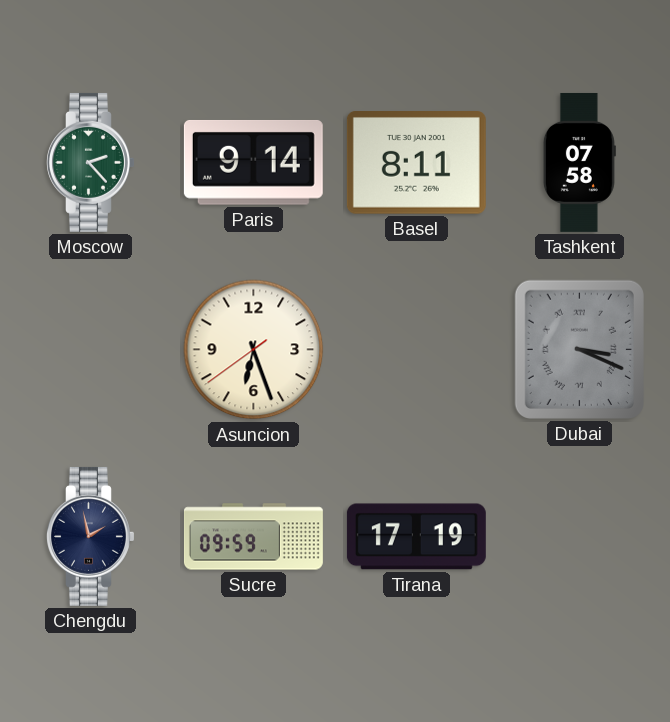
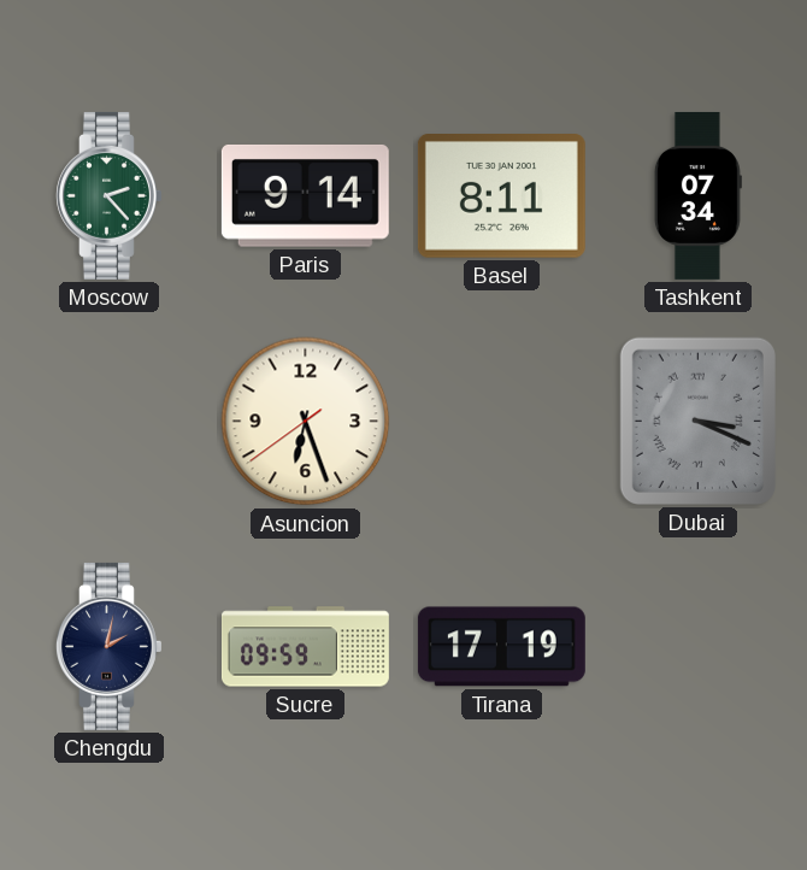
Tashkent: 07:58 -> 07:34 (697, 195)
Chengdu: 1:58 -> 2:02 (110, 646)
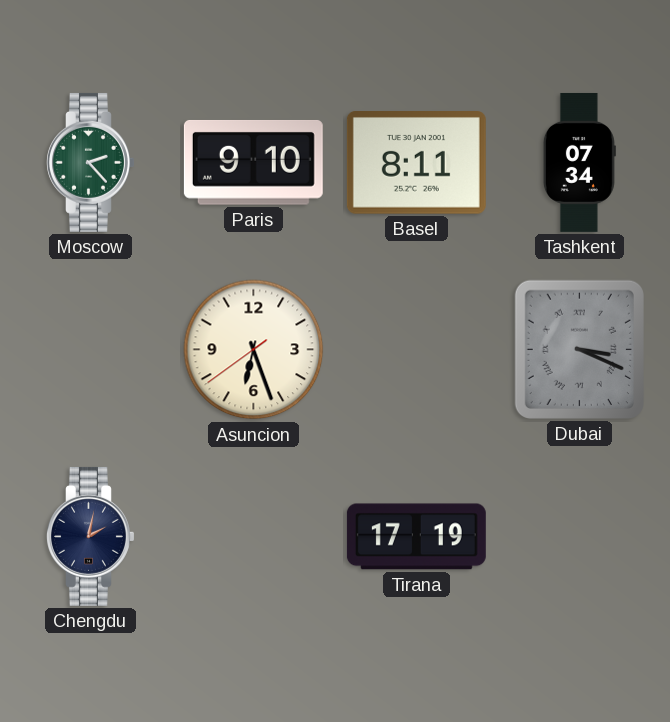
Paris: 9:14 -> 9:10 (253, 162)
Sucre: 09:59 -> none (305, 647)
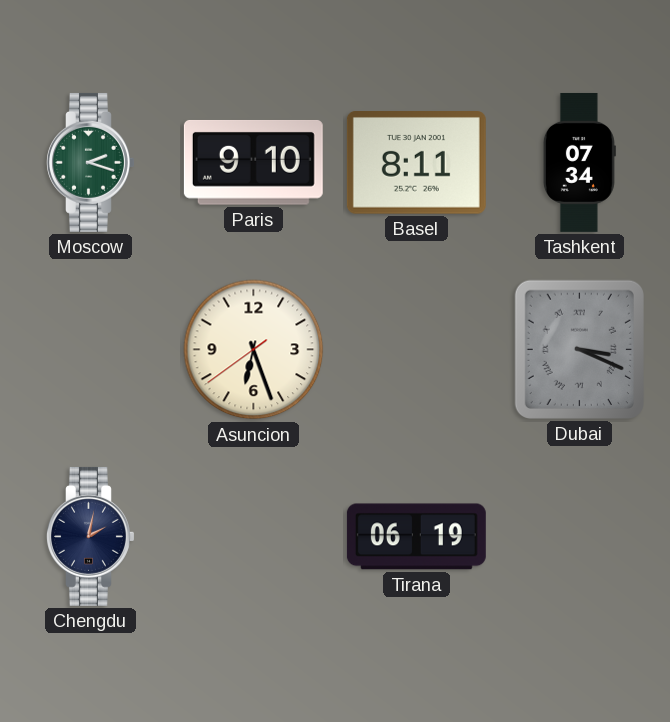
Moscow: 2:23 -> 2:18 (91, 162)
Tirana: 17:19 -> 06:19 (416, 537)
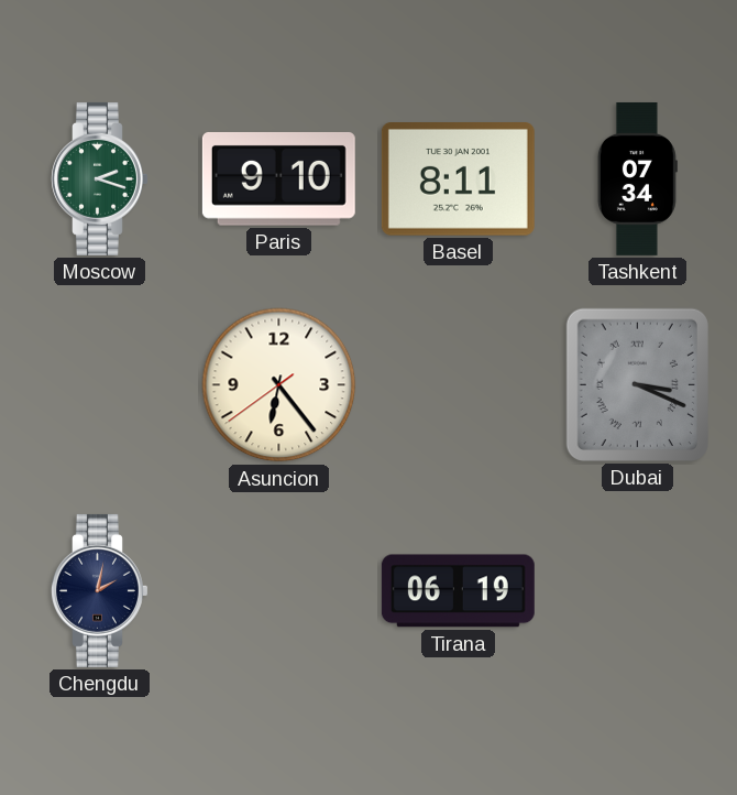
Asuncion: 6:26 -> 6:23 (279, 385)
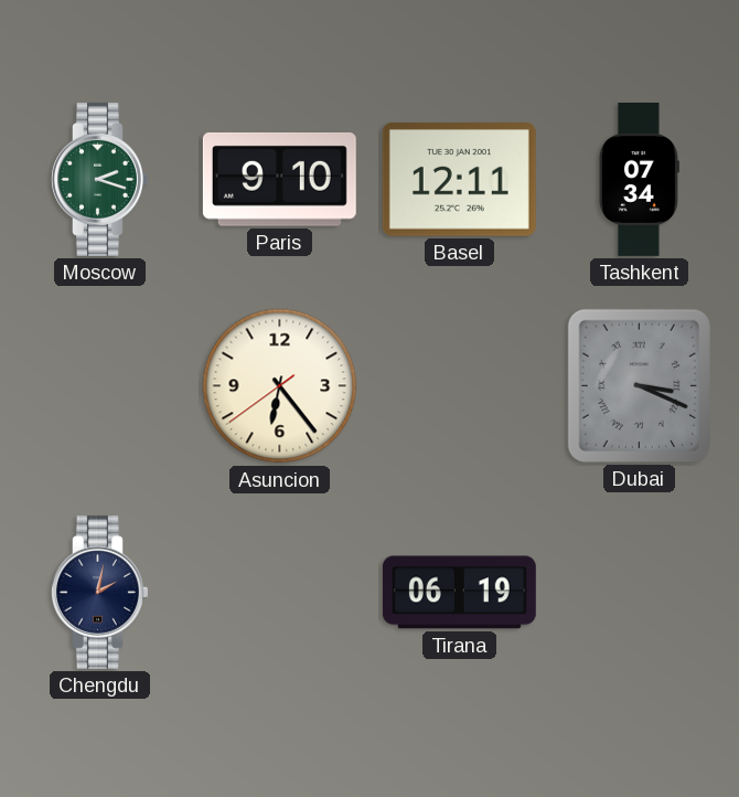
Basel: 8:11 -> 12:11 (459, 180)
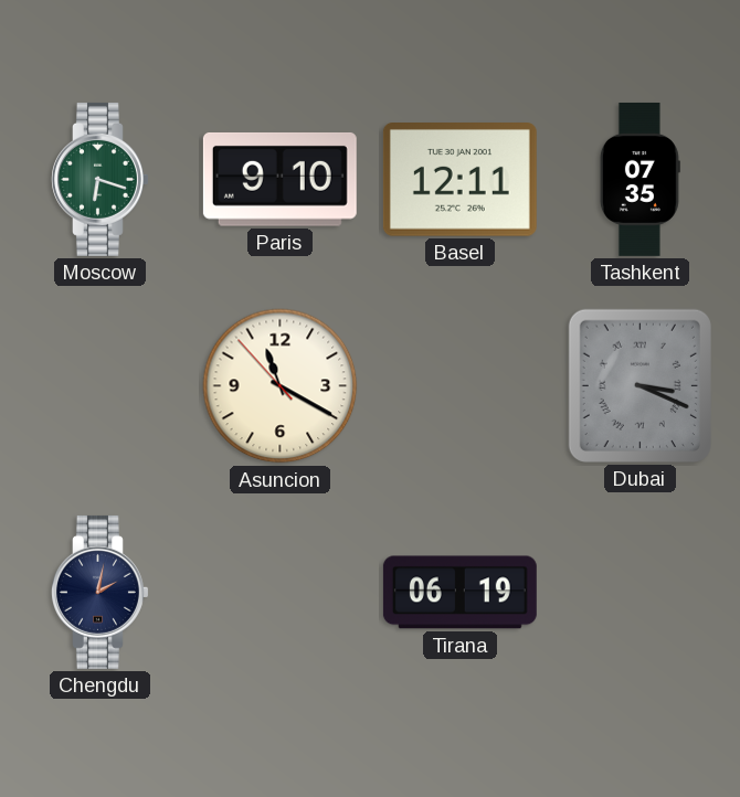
Moscow: 2:18 -> 6:18 (101, 179)
Tashkent: 07:34 -> 07:35 (639, 179)
Asuncion: 6:23 -> 11:19 (281, 386)
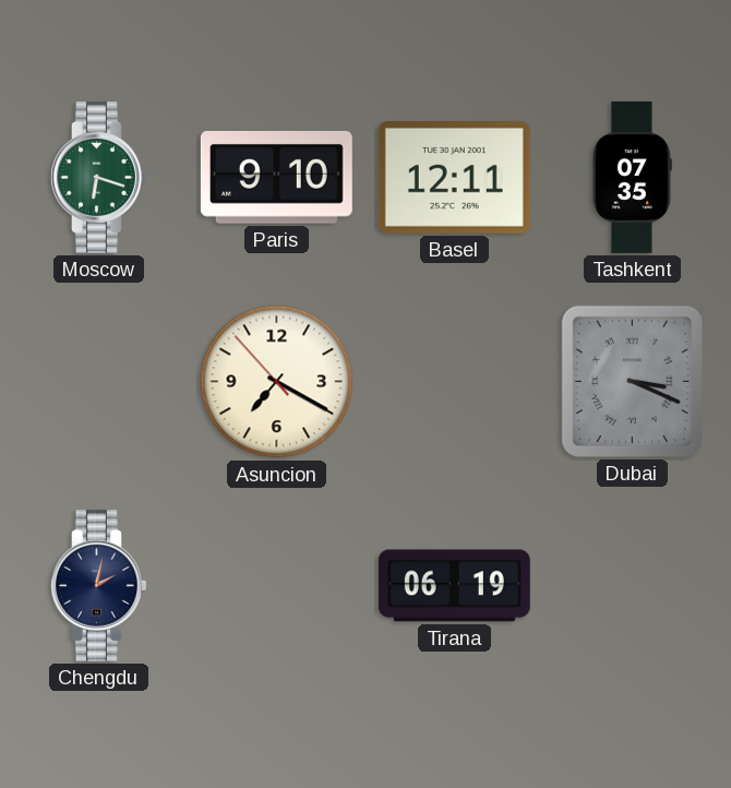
Asuncion: 11:19 -> 7:19 (277, 382)
